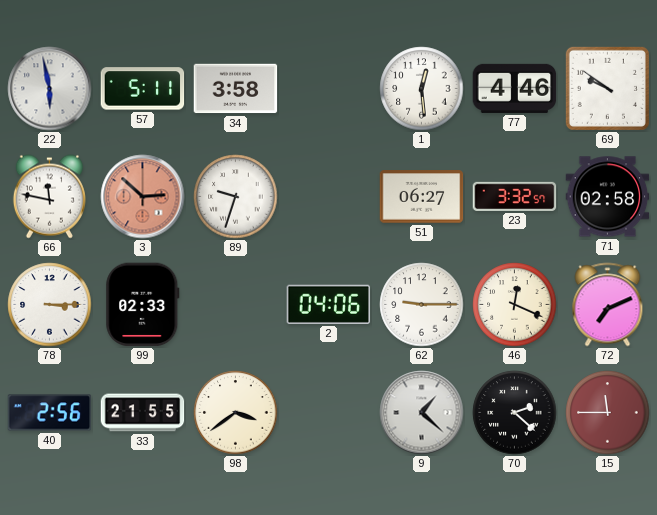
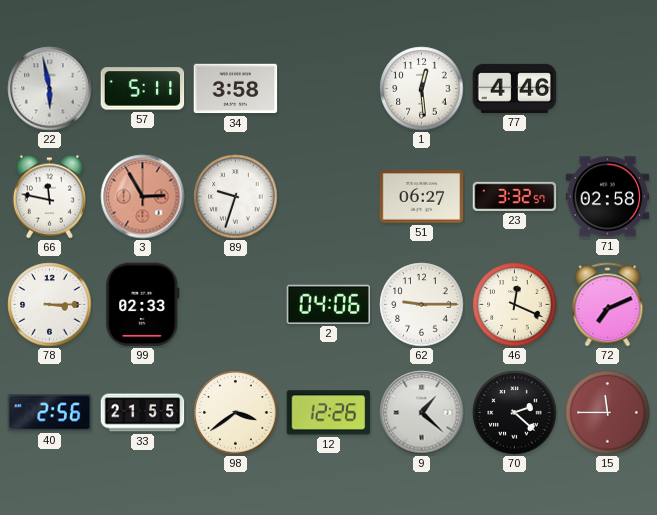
69: 9:51 -> none (607, 88)
3: 2:52 -> 2:55 (143, 197)
12: none -> 12:26 (329, 413)
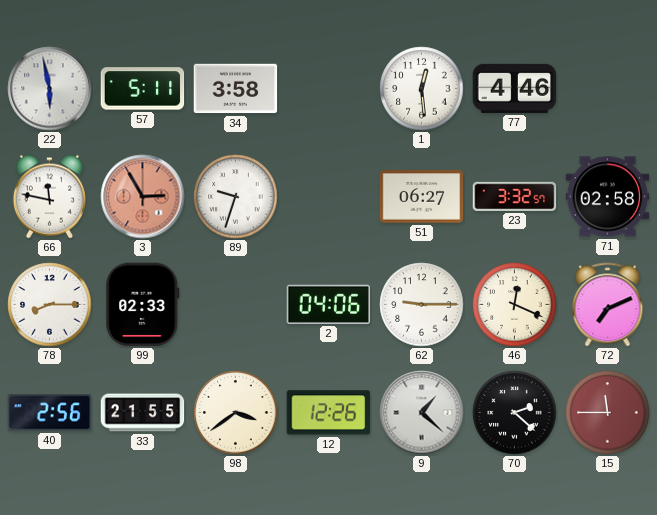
78: 3:15 -> 8:15 (50, 305)
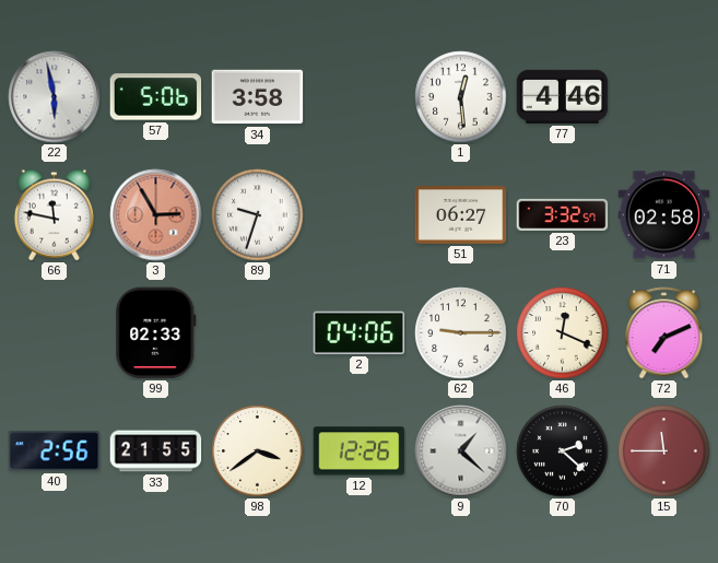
57: 5:11 -> 5:06 (156, 97)
78: 8:15 -> none (50, 305)
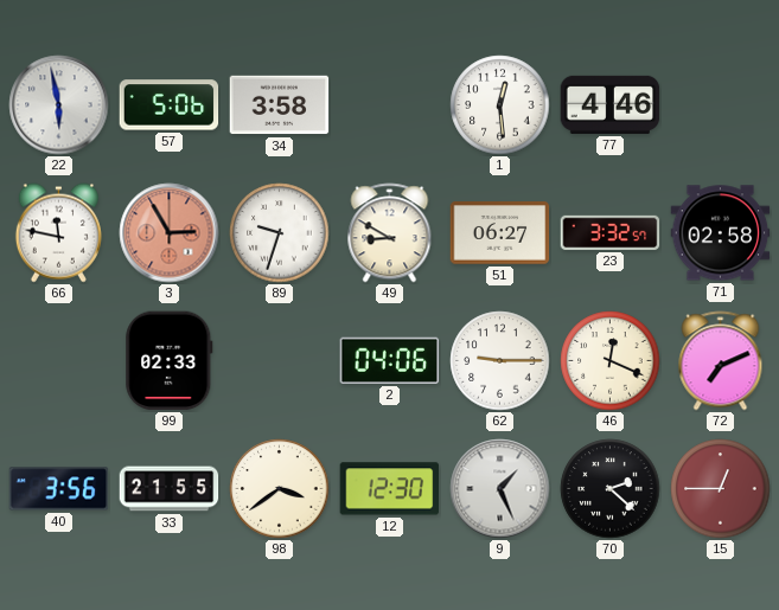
49: none -> 8:50 (390, 233)
40: 2:56 -> 3:56 (59, 489)
12: 12:26 -> 12:30 (390, 489)
9: 1:22 -> 1:26 (500, 489)
15: 11:45 -> 12:45 (721, 489)
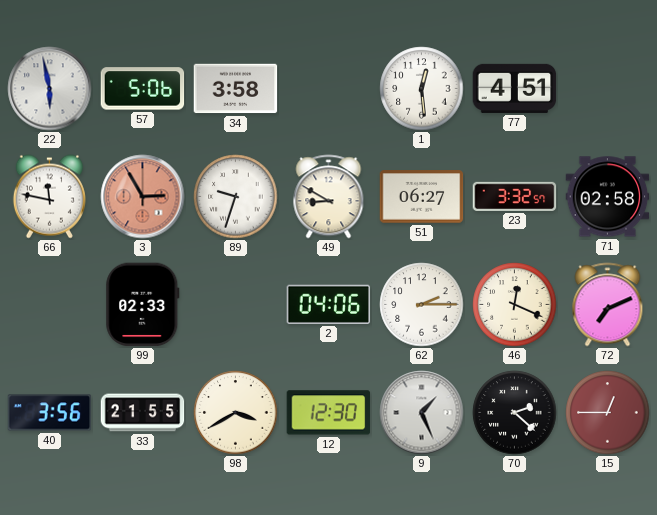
77: 4:46 -> 4:51 (515, 88)
62: 9:15 -> 2:15 (422, 305)
98: 3:39 -> 3:40 (236, 413)
